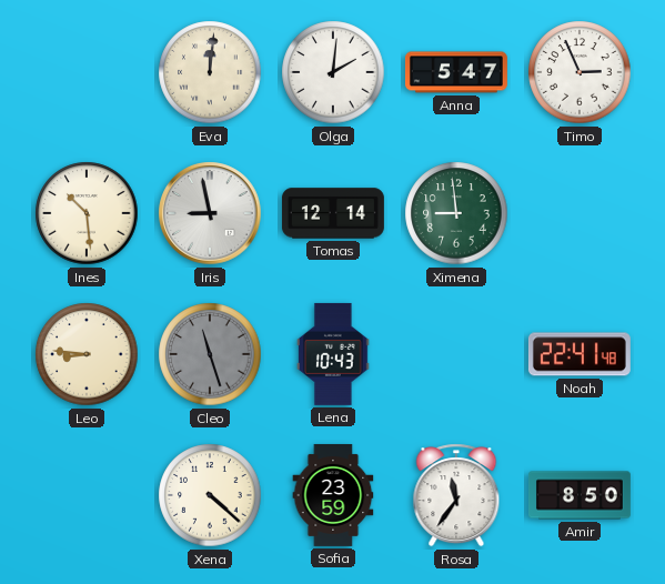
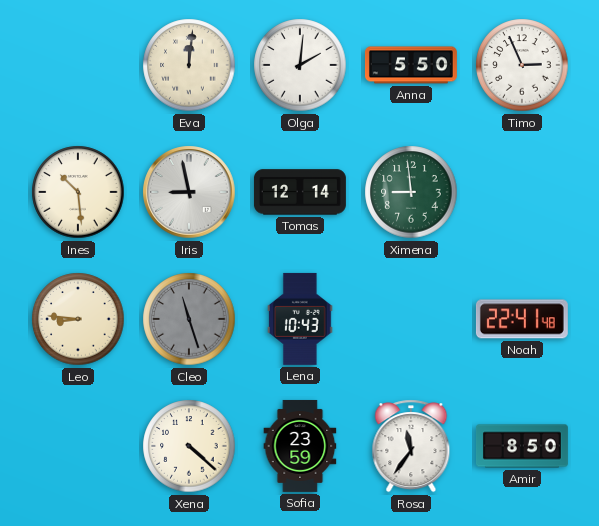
Anna: 5:47 -> 5:50 (411, 65)
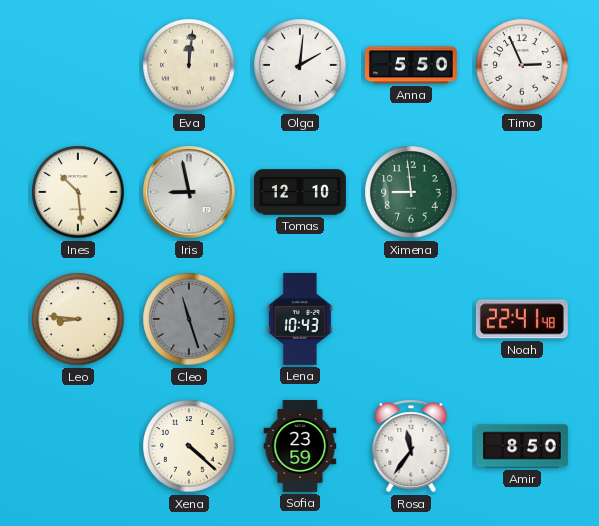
Tomas: 12:14 -> 12:10 (300, 192)
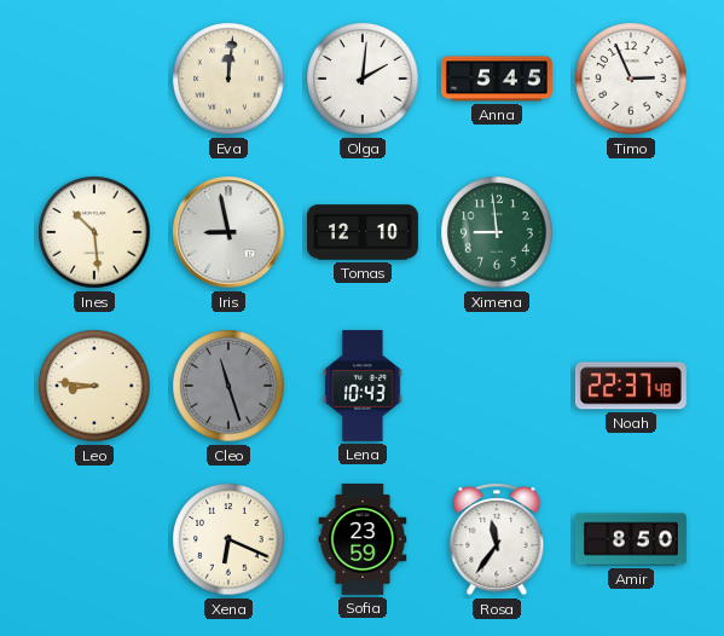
Anna: 5:50 -> 5:45 (497, 79)
Noah: 22:41 -> 22:37 (631, 386)
Xena: 4:22 -> 6:19 (228, 539)
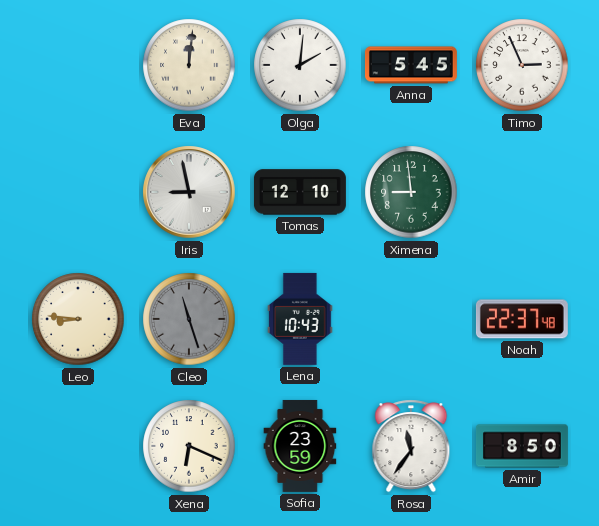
Ines: 10:29 -> none (94, 232)
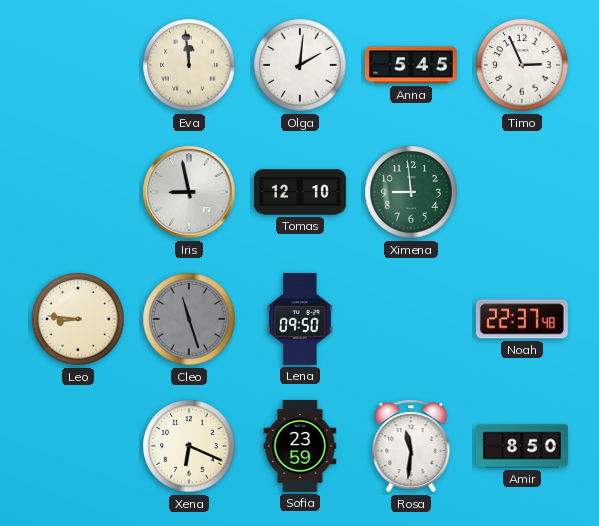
Eva: 12:01 -> 11:59 (189, 65)
Lena: 10:43 -> 09:50 (301, 319)
Rosa: 11:36 -> 11:31 (411, 446)
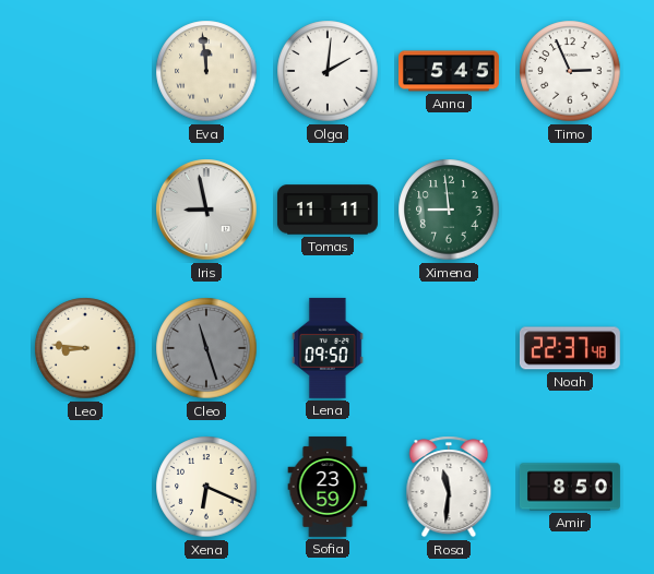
Tomas: 12:10 -> 11:11 (328, 210)
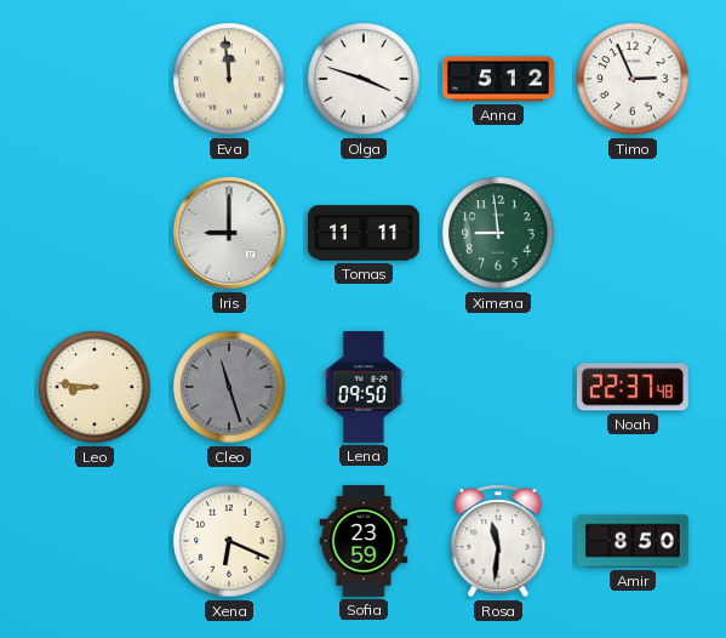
Olga: 2:01 -> 3:48 (364, 79)
Anna: 5:45 -> 5:12 (498, 79)
Iris: 8:58 -> 9:00 (229, 233)
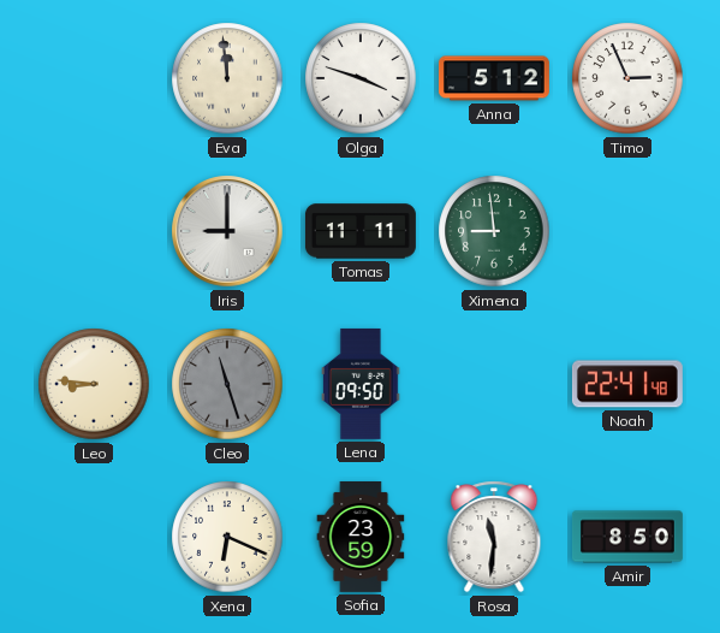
Noah: 22:37 -> 22:41 (627, 384)
